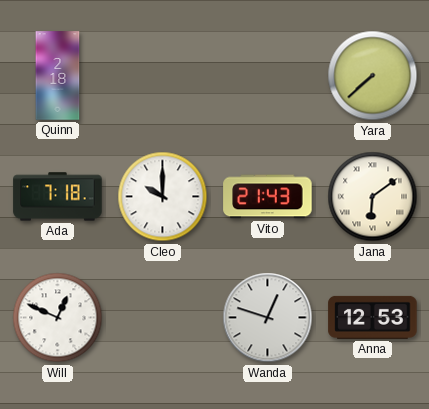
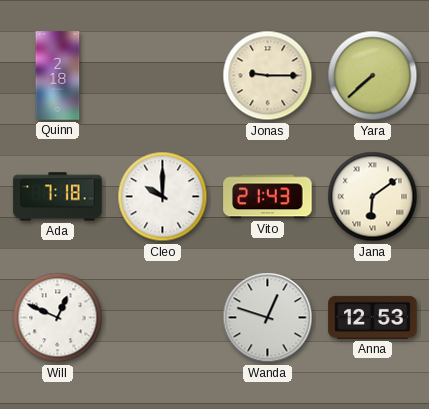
Jonas: none -> 9:15 (268, 76)
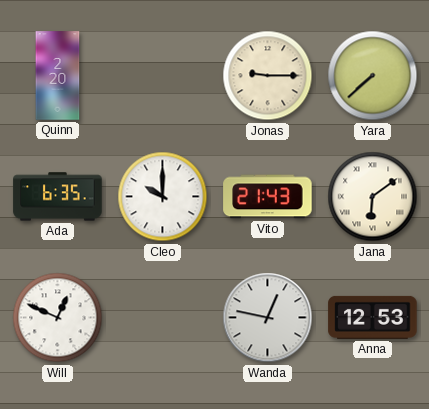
Quinn: 2:18 -> 2:20 (58, 76)
Ada: 7:18 -> 6:35 (58, 197)
Wanda: 12:48 -> 12:47 (268, 318)
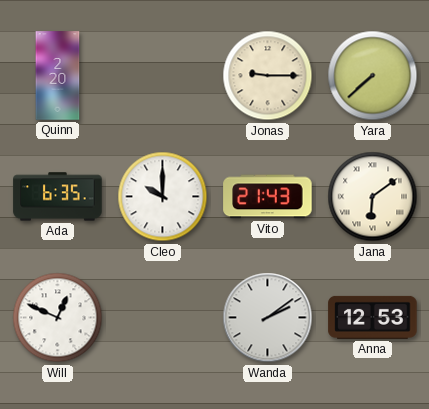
Wanda: 12:47 -> 2:09 (268, 318)
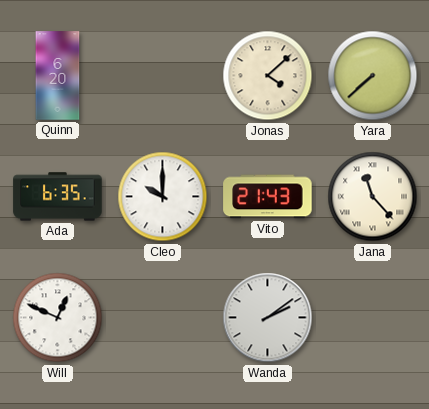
Quinn: 2:20 -> 6:20 (58, 76)
Jonas: 9:15 -> 4:08 (268, 76)
Jana: 6:09 -> 11:23 (373, 197)
Anna: 12:53 -> none (373, 317)
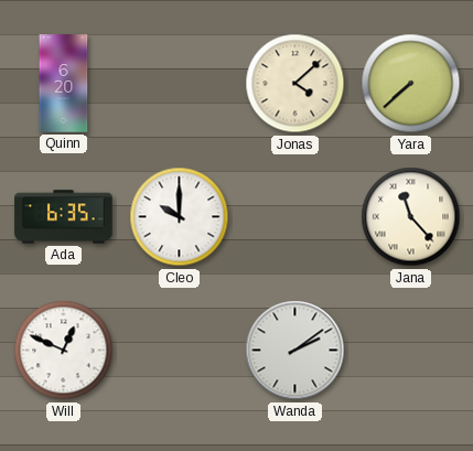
Vito: 21:43 -> none (268, 197)
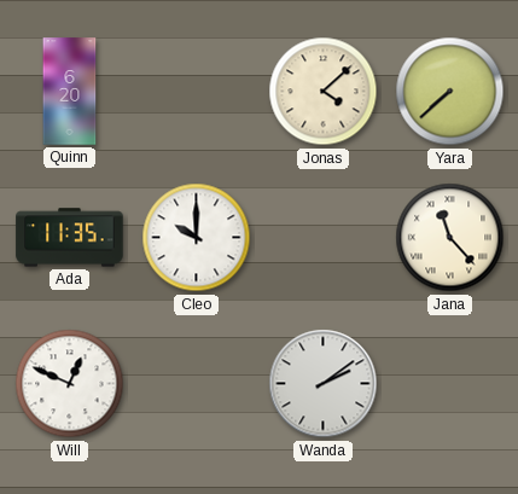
Ada: 6:35 -> 11:35 (70, 238)
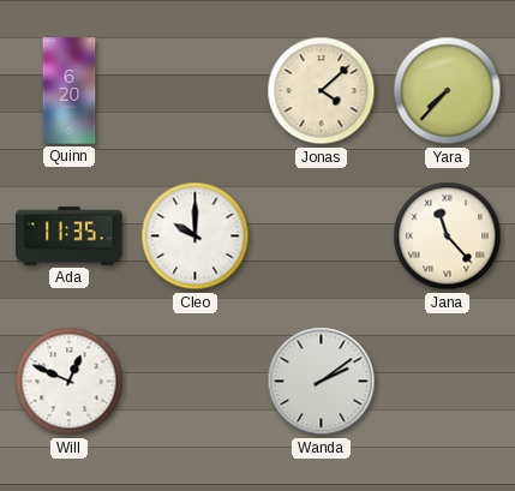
Yara: 7:38 -> 7:37 (448, 91)
